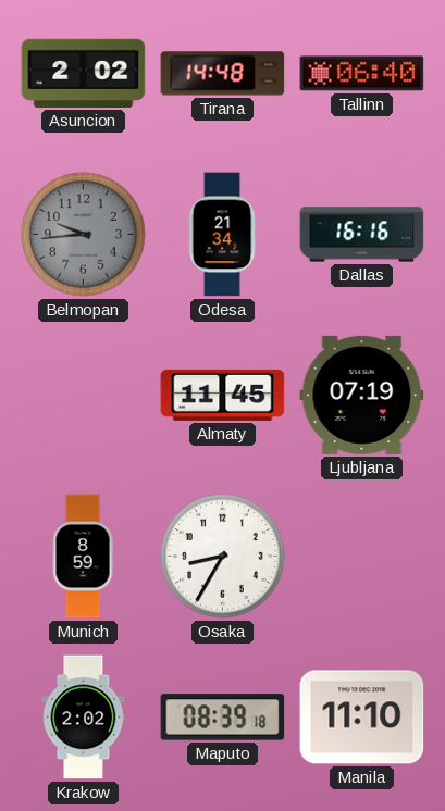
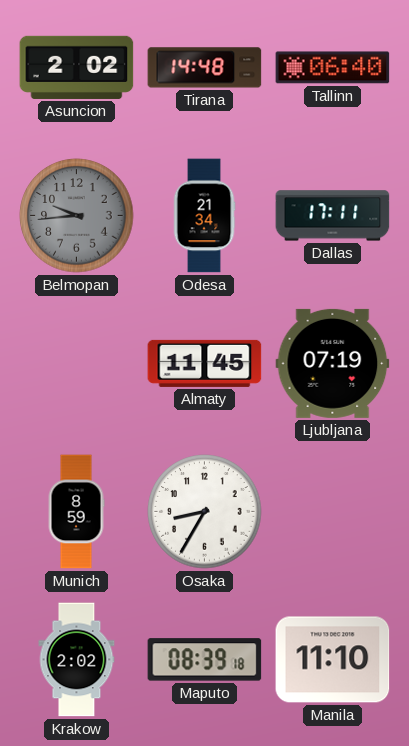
Dallas: 16:16 -> 17:11 (333, 216)
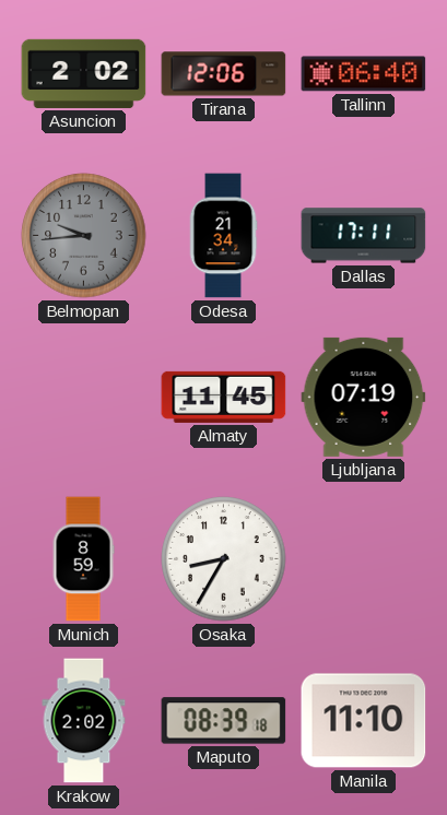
Tirana: 14:48 -> 12:06 (224, 74)
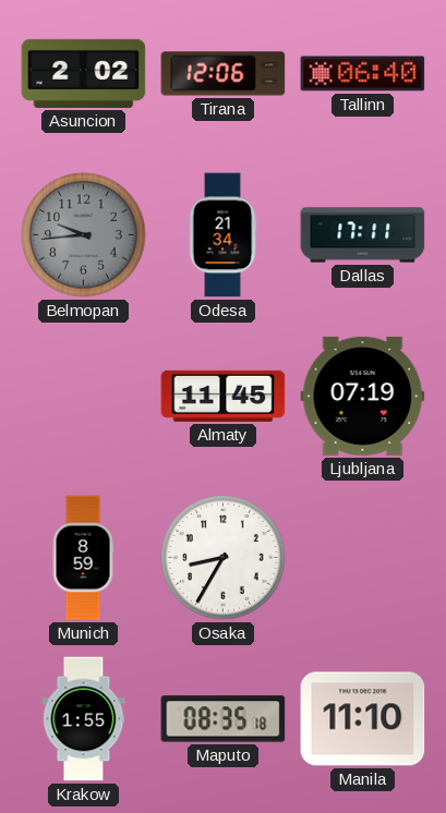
Krakow: 2:02 -> 1:55 (84, 719)
Maputo: 08:39 -> 08:35 (224, 719)
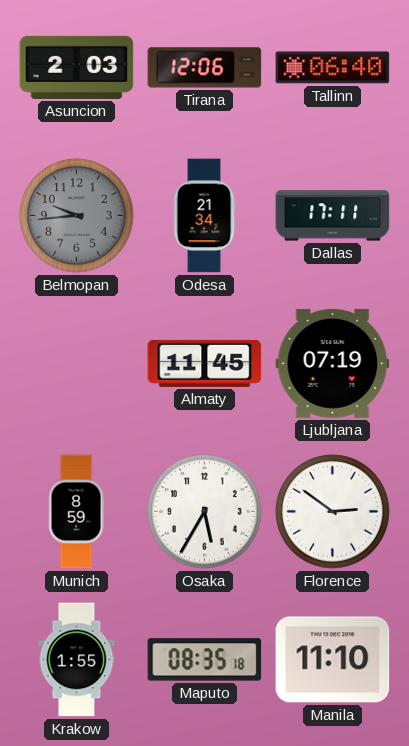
Asuncion: 2:02 -> 2:03 (77, 67)
Osaka: 8:35 -> 5:35 (205, 512)
Florence: none -> 2:51 (333, 512)
